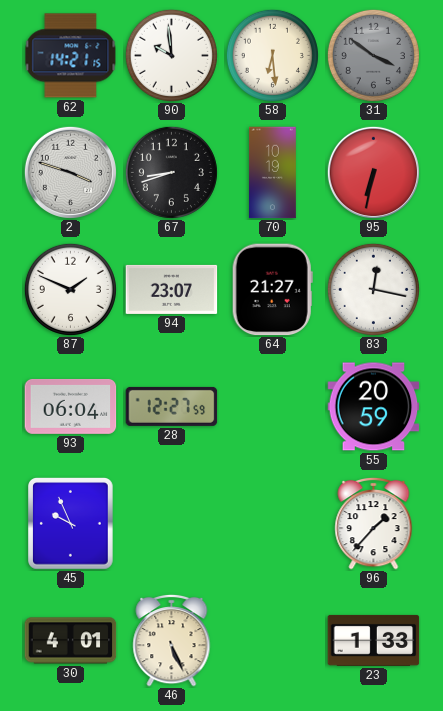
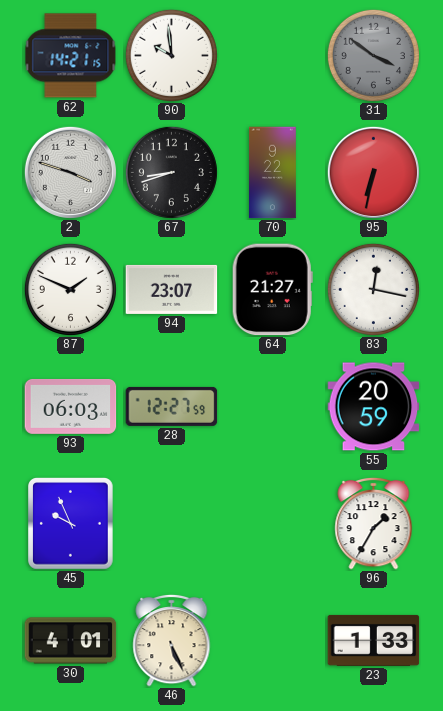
58: 6:29 -> none (272, 55)
70: 10:19 -> 9:22 (273, 173)
93: 06:04 -> 06:03 (71, 406)
96: 1:37 -> 1:35 (374, 523)
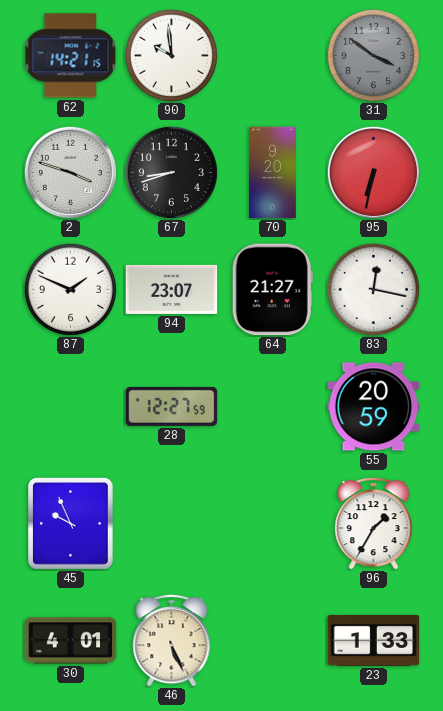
70: 9:22 -> 9:20 (273, 173)
93: 06:03 -> none (71, 406)
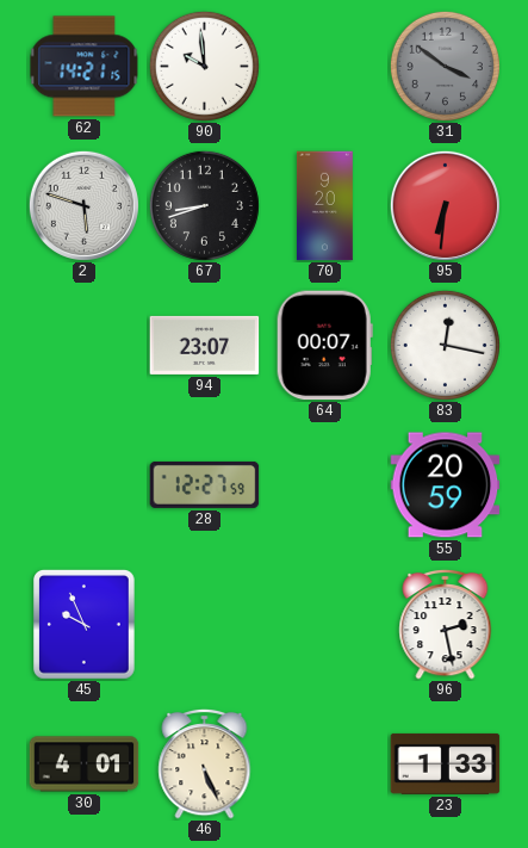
2: 3:48 -> 5:48 (83, 205)
95: 6:32 -> 6:31 (445, 205)
87: 1:49 -> none (70, 289)
64: 21:27 -> 00:07 (324, 346)
96: 1:35 -> 2:28 (446, 624)
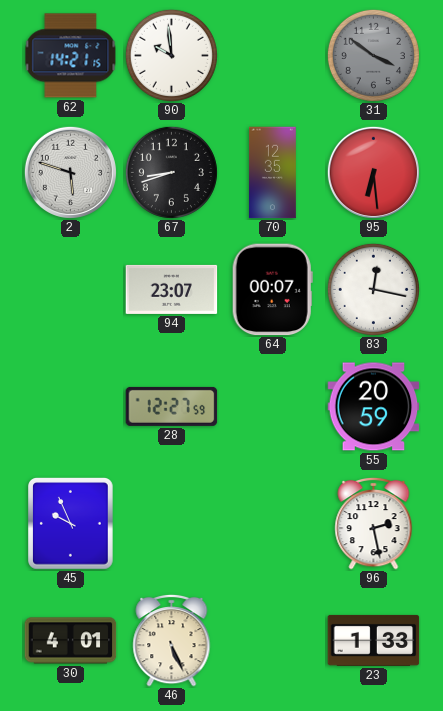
70: 9:20 -> 12:35 (273, 173)
95: 6:31 -> 6:29 (373, 172)
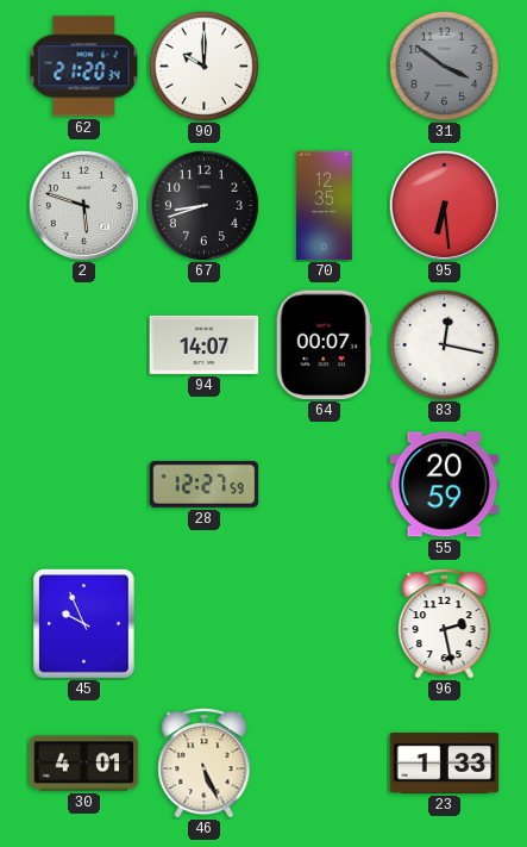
62: 14:21 -> 21:20 (84, 67)
90: 9:59 -> 10:00 (203, 66)
94: 23:07 -> 14:07 (205, 344)
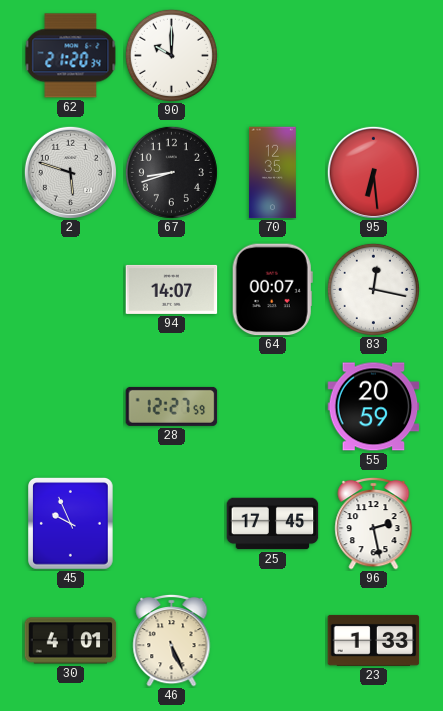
31: 3:51 -> none (444, 66)
25: none -> 17:45 (273, 524)
